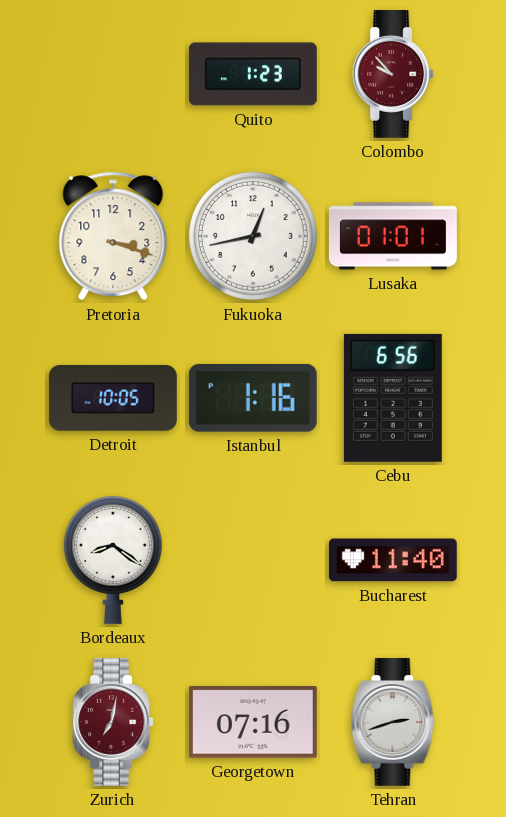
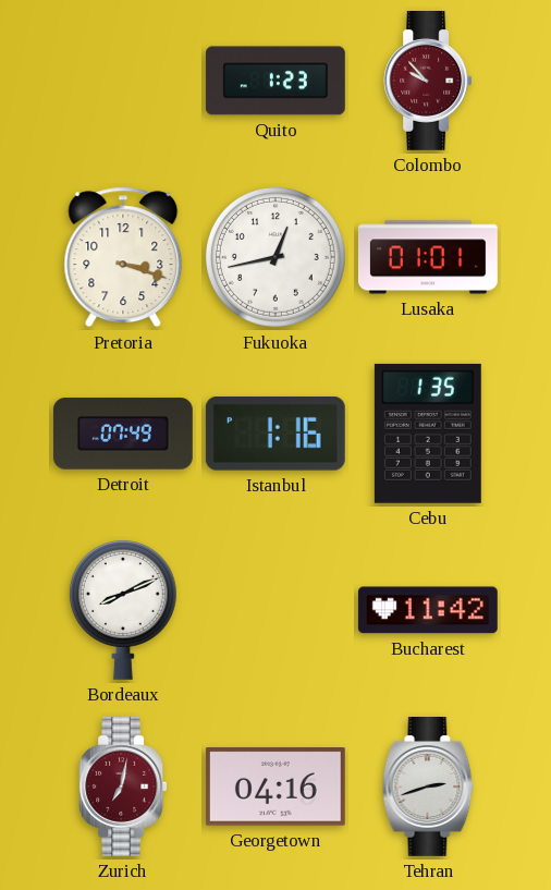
Detroit: 10:05 -> 07:49 (123, 435)
Cebu: 6:56 -> 1:35 (428, 434)
Bordeaux: 8:21 -> 8:11 (123, 610)
Bucharest: 11:40 -> 11:42 (428, 610)
Georgetown: 07:16 -> 04:16 (275, 787)
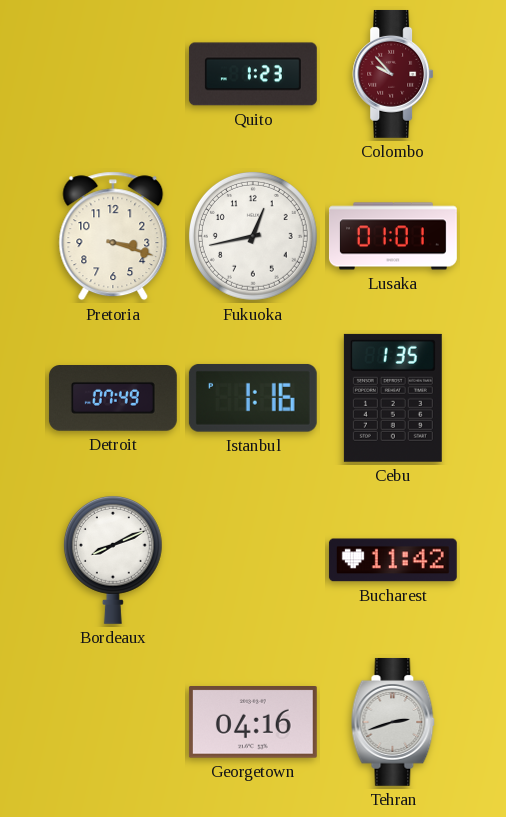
Zurich: 7:02 -> none (123, 787)
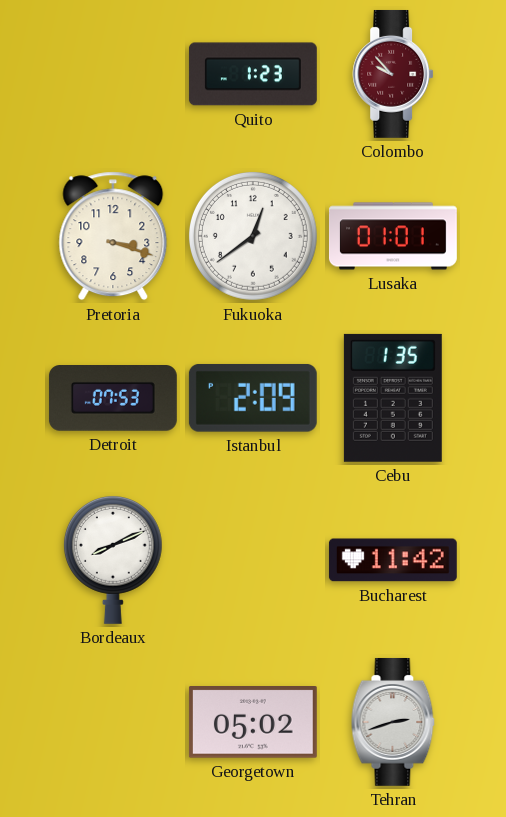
Fukuoka: 12:43 -> 12:39 (253, 236)
Detroit: 07:49 -> 07:53 (113, 399)
Istanbul: 1:16 -> 2:09 (253, 398)
Georgetown: 04:16 -> 05:02 (253, 722)
